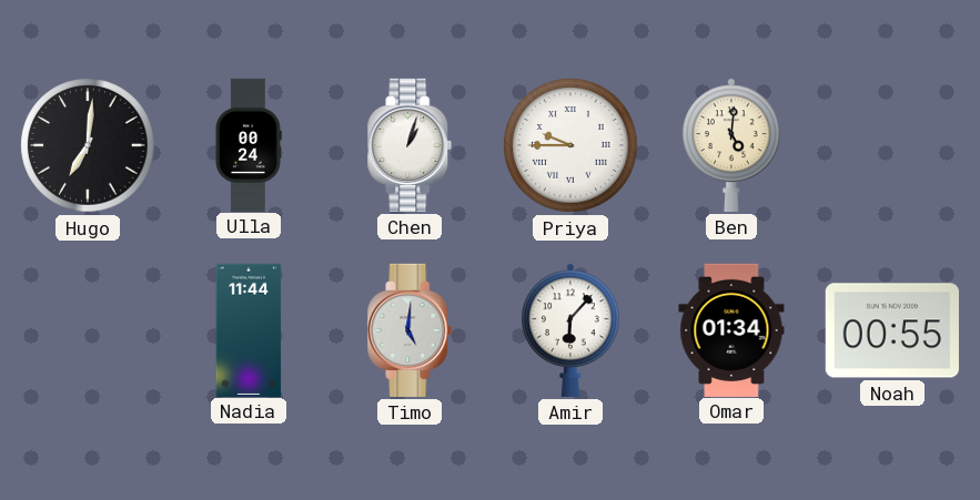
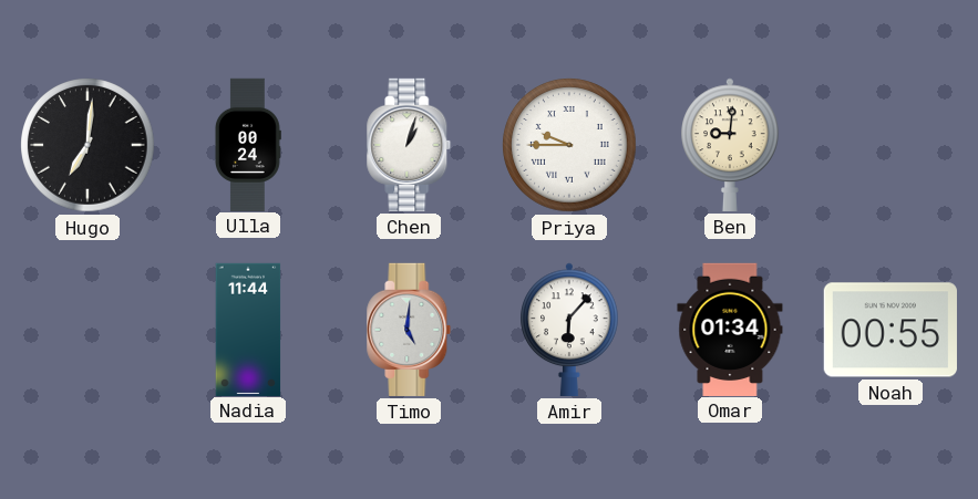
Ben: 5:01 -> 9:01 (730, 145)
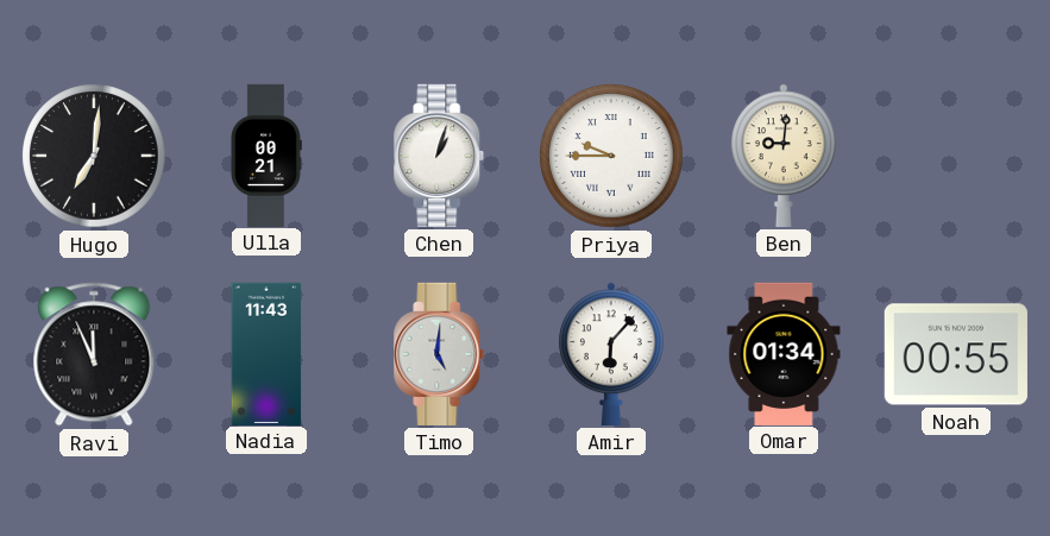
Ulla: 00:24 -> 00:21 (266, 155)
Ravi: none -> 11:56 (94, 354)
Nadia: 11:44 -> 11:43 (266, 353)
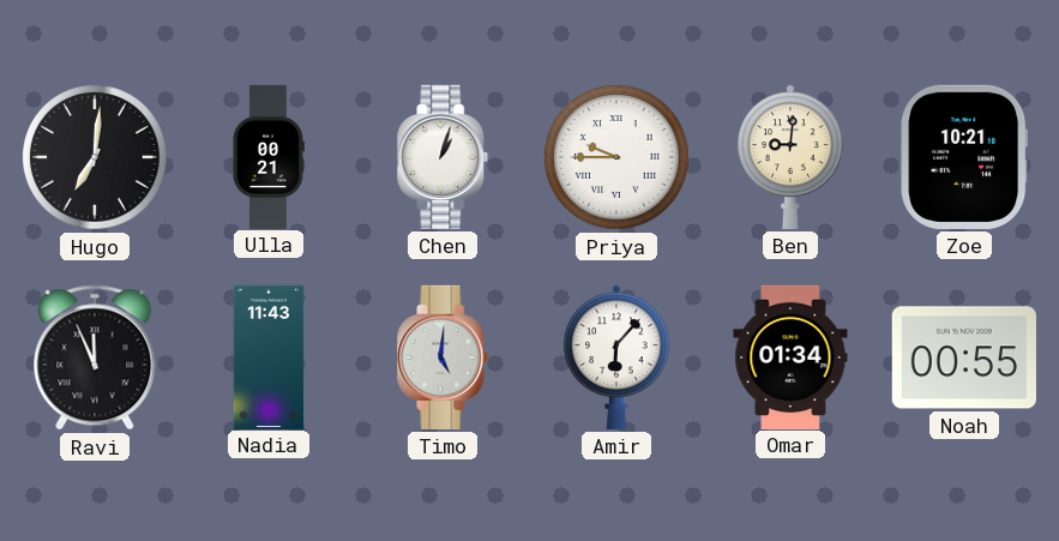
Zoe: none -> 10:21 (964, 157)
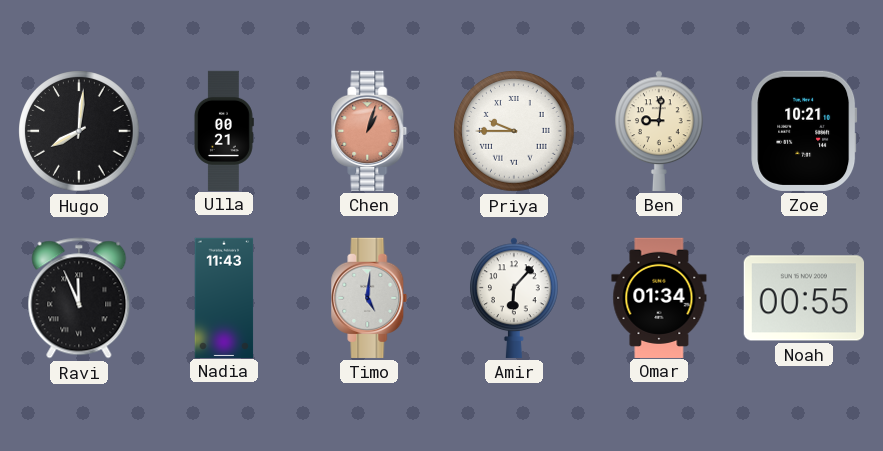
Hugo: 7:01 -> 8:01 (79, 131)
Chen dial: white -> salmon (369, 131)
